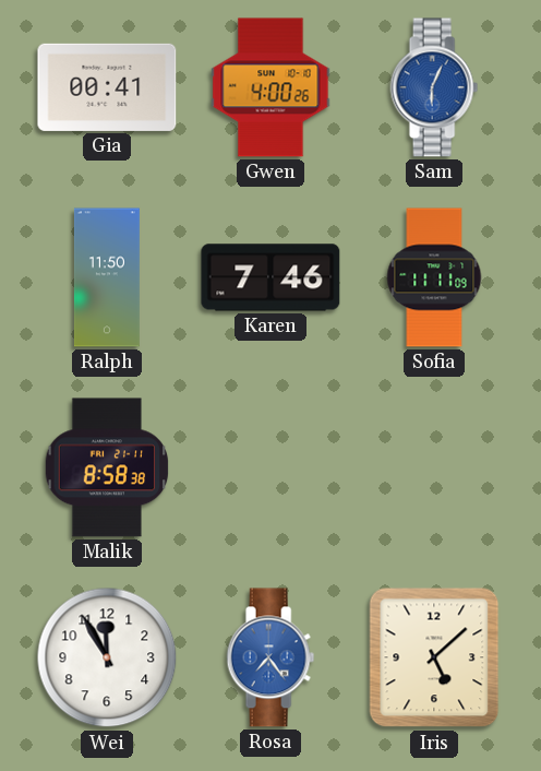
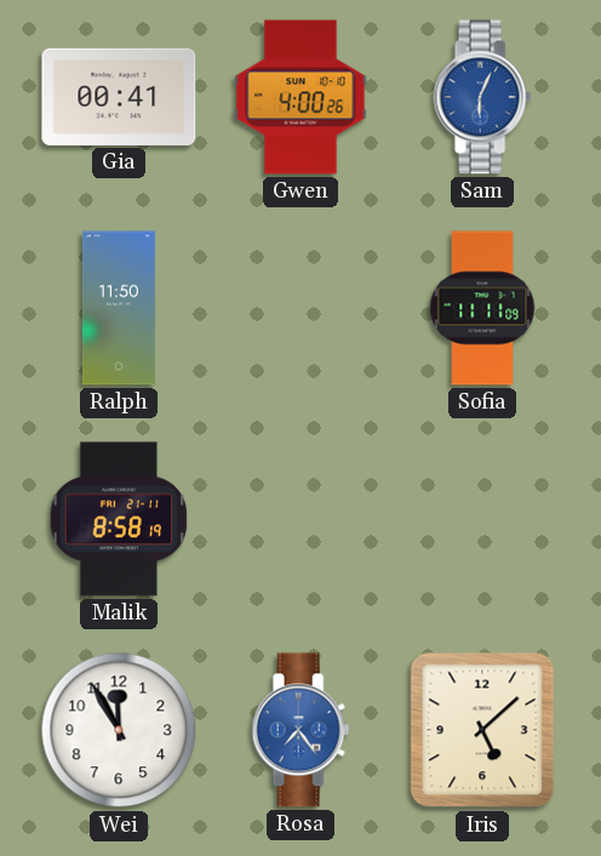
Karen: 7:46 -> none (270, 277)
Malik: 8:58:38 -> 8:58:19 (119, 519)
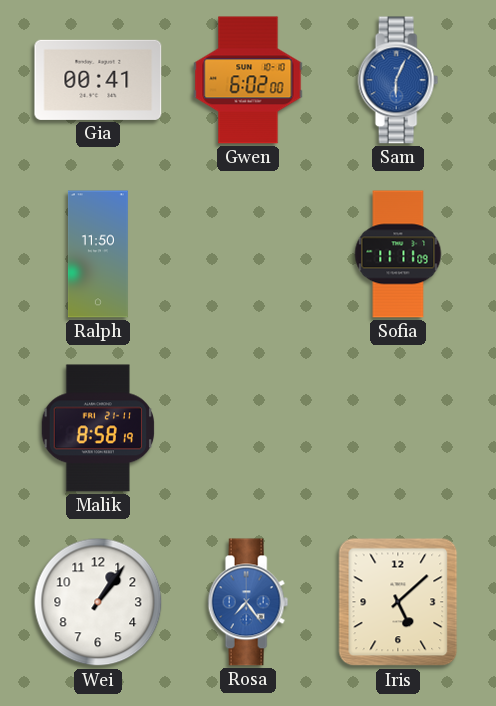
Gwen: 4:00 -> 6:02 (248, 80)
Wei: 11:55 -> 1:06 (98, 602)
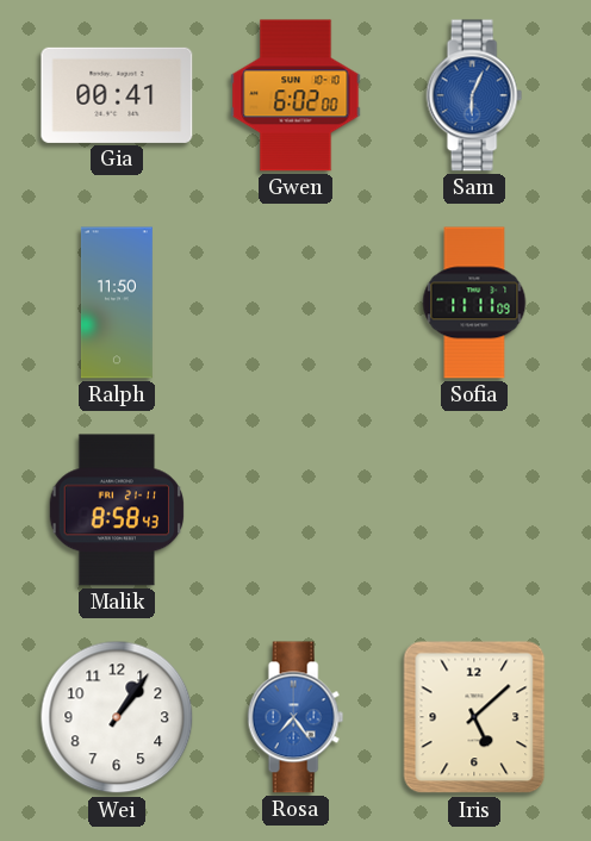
Malik: 8:58:19 -> 8:58:43 (117, 510)
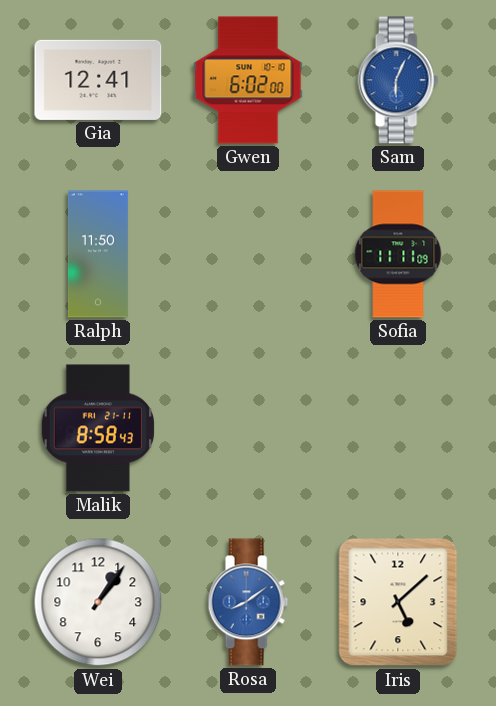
Gia: 00:41 -> 12:41 (98, 80)
Rosa: 7:24 -> 8:09 (248, 602)
